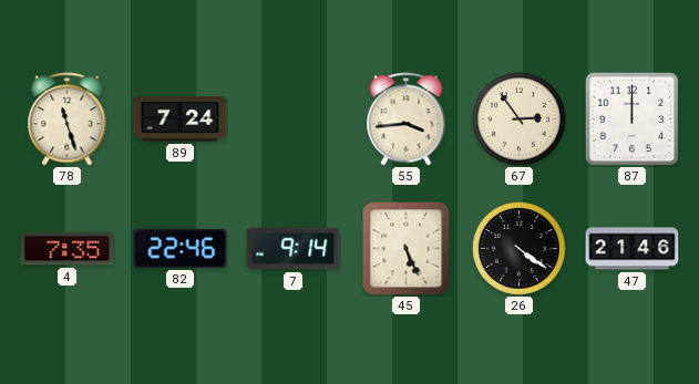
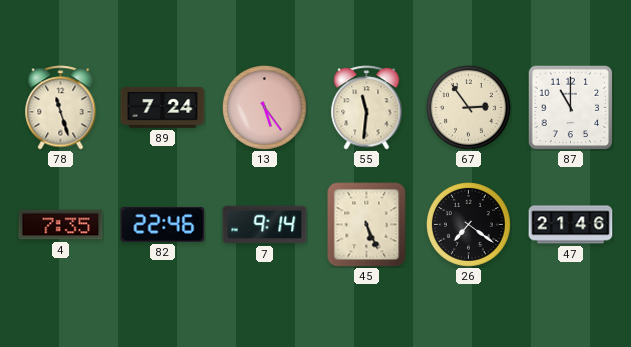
13: none -> 5:24 (265, 108)
55: 3:44 -> 11:31 (367, 108)
87: 12:00 -> 11:00 (570, 107)
26: 4:21 -> 7:21 (469, 225)
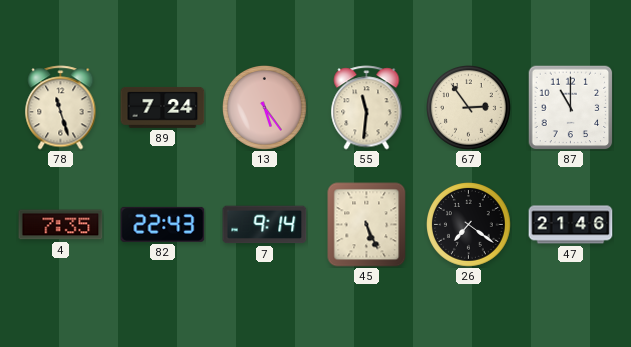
82: 22:46 -> 22:43 (163, 224)
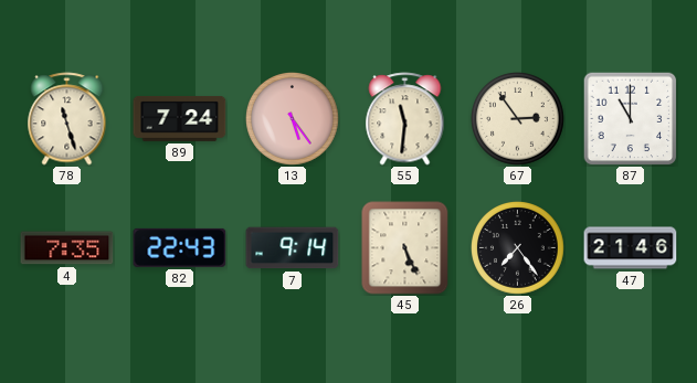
26: 7:21 -> 7:24 (518, 248)
